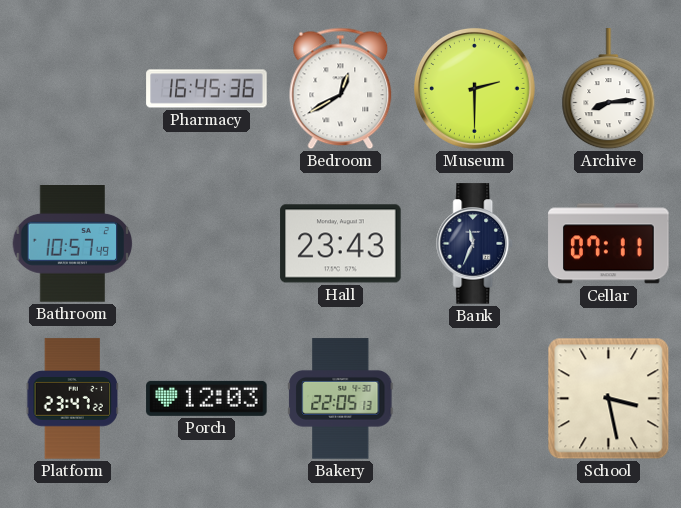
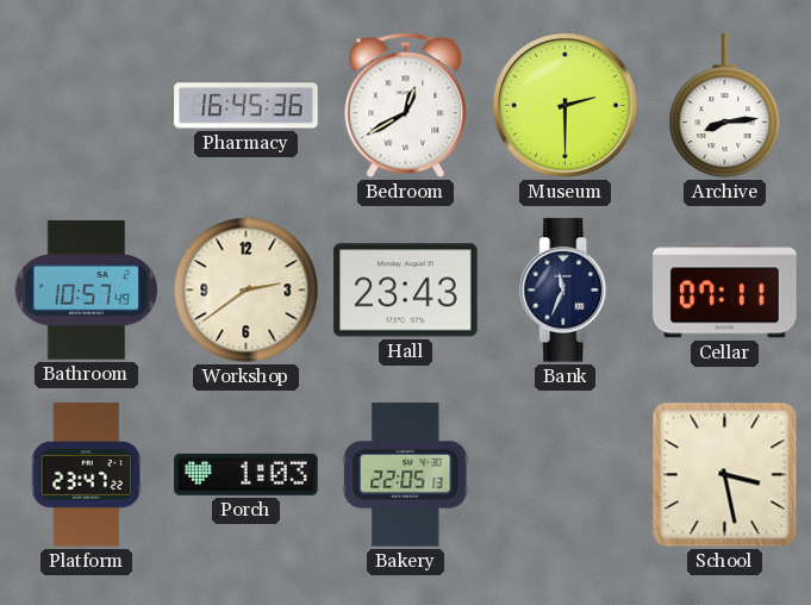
Workshop: none -> 2:39 (247, 291)
Porch: 12:03 -> 1:03 (247, 474)
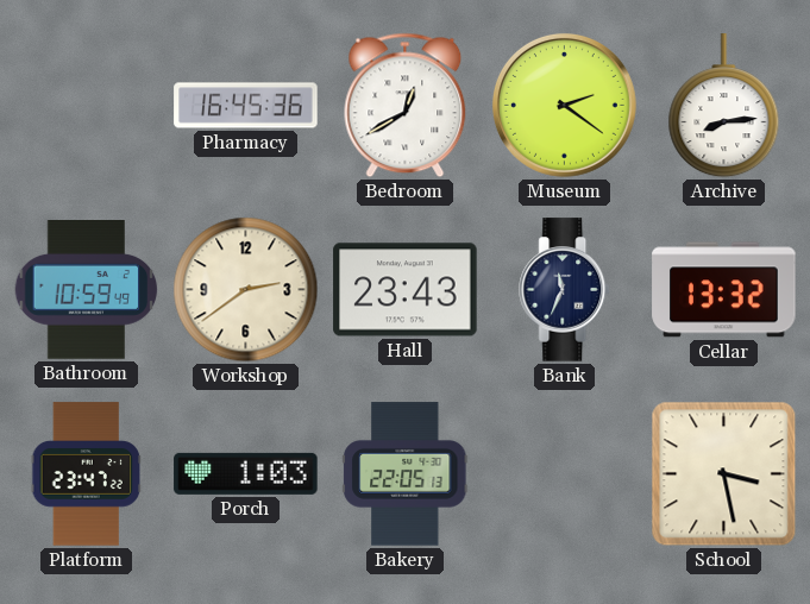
Museum: 2:30 -> 2:21 (564, 105)
Bathroom: 10:57 -> 10:59 (87, 290)
Cellar: 07:11 -> 13:32 (724, 290)
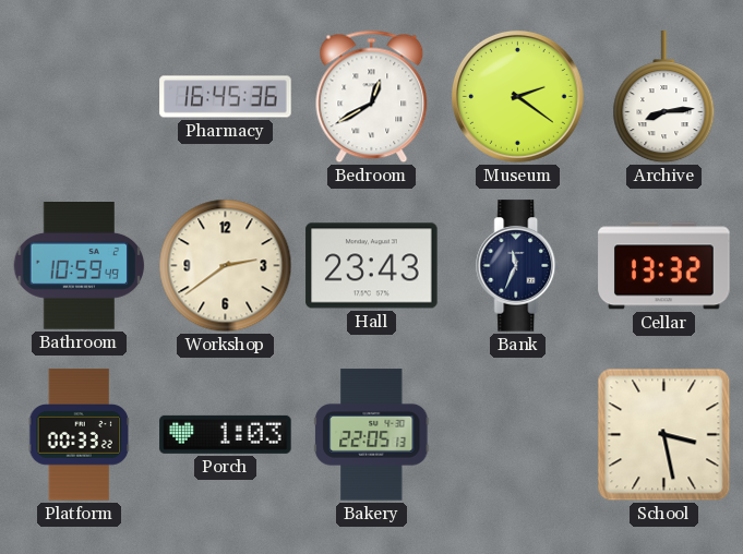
Platform: 23:47 -> 00:33 (79, 435)
